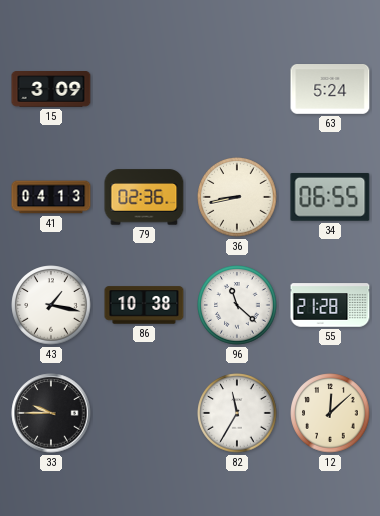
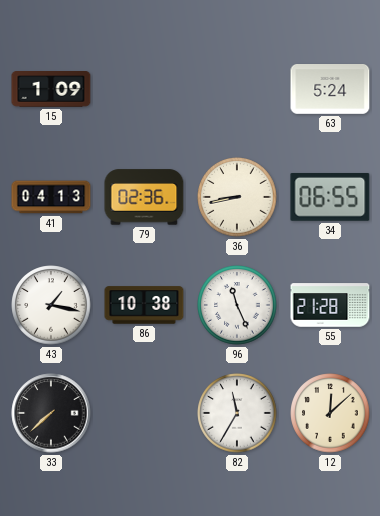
15: 3:09 -> 1:09 (51, 90)
96: 11:22 -> 11:26 (237, 305)
33: 9:45 -> 7:38 (51, 413)
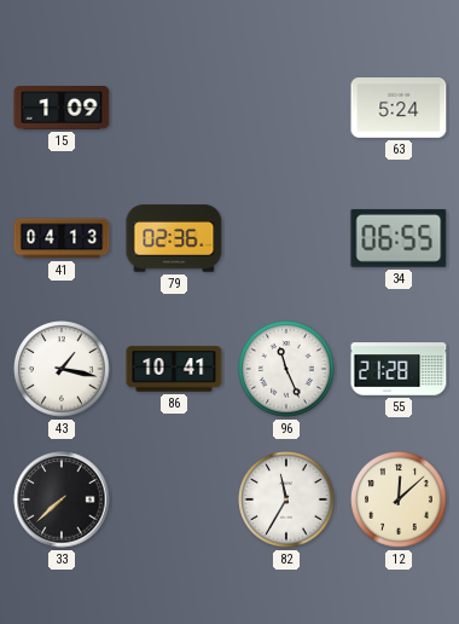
36: 8:43 -> none (237, 197)
86: 10:38 -> 10:41 (174, 369)
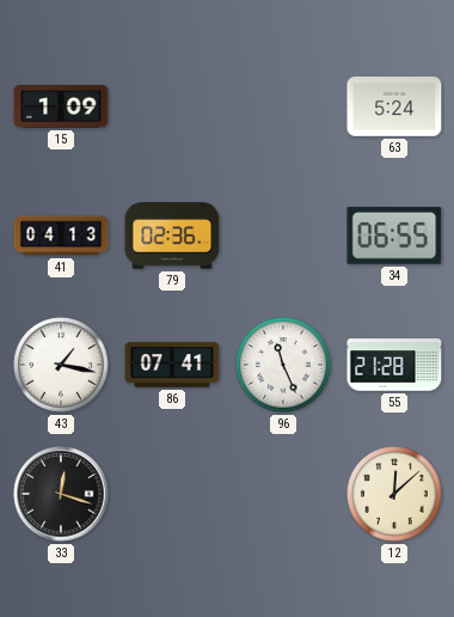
86: 10:41 -> 07:41 (172, 365)
33: 7:38 -> 12:18 (61, 494)
82: 11:35 -> none (286, 499)
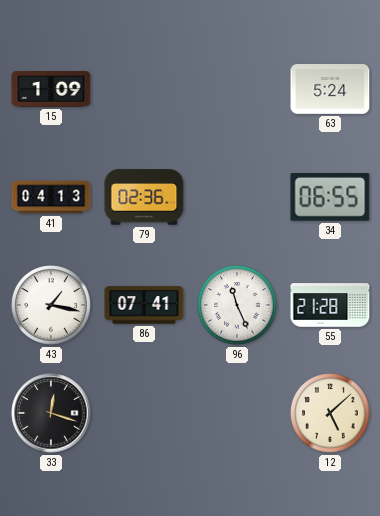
12: 12:08 -> 5:08 (330, 413)
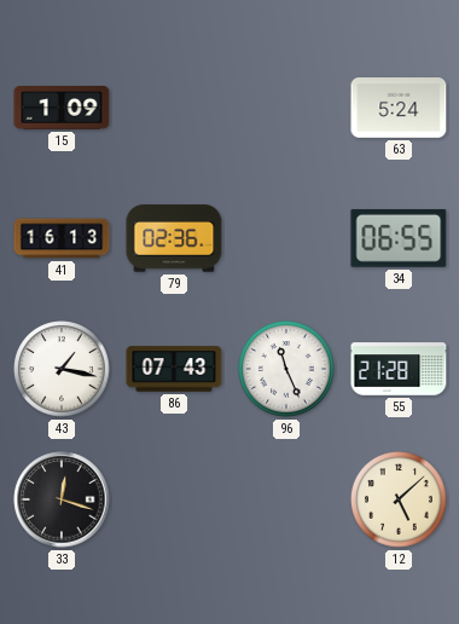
41: 04:13 -> 16:13 (62, 238)
86: 07:41 -> 07:43 (174, 369)
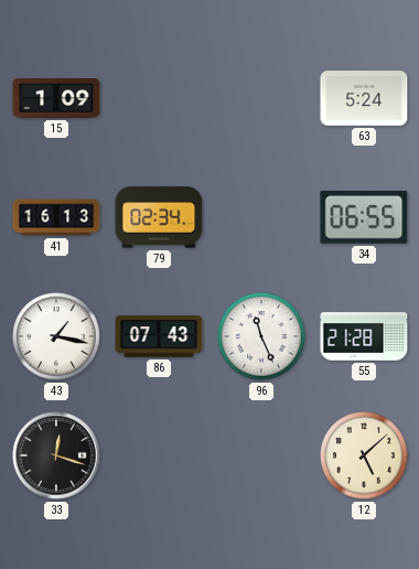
79: 02:36 -> 02:34 (159, 217)
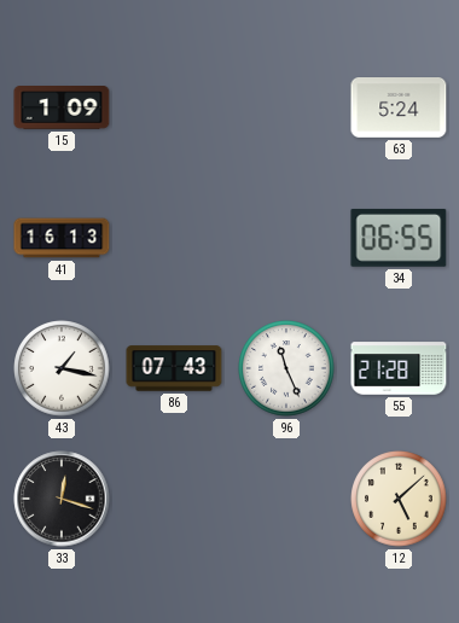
79: 02:34 -> none (159, 217)
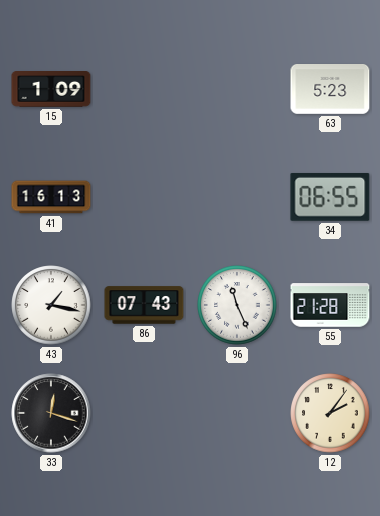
63: 5:24 -> 5:23 (330, 90)
12: 5:08 -> 2:06 (330, 413)
